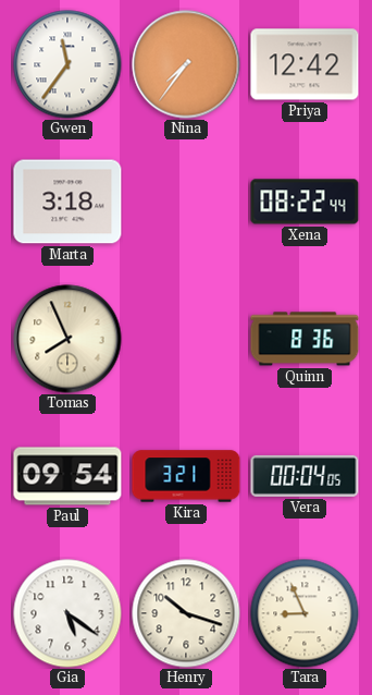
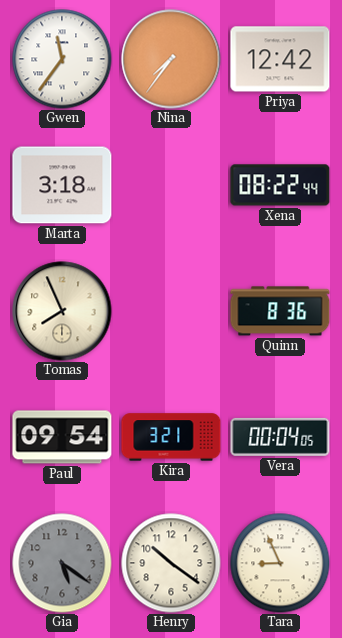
Gia dial: white -> grey (62, 563)
Henry: 10:18 -> 10:21 (171, 563)
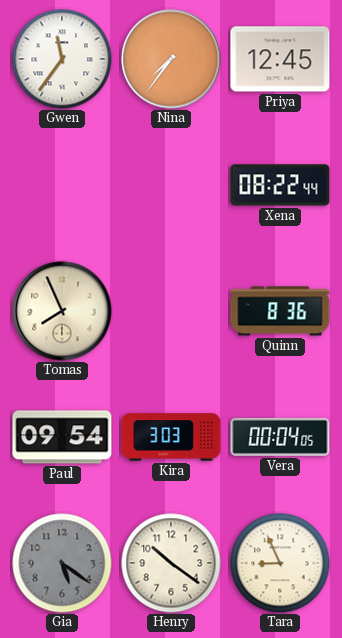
Priya: 12:42 -> 12:45 (280, 59)
Marta: 3:18 -> none (62, 185)
Kira: 3:21 -> 3:03 (171, 437)
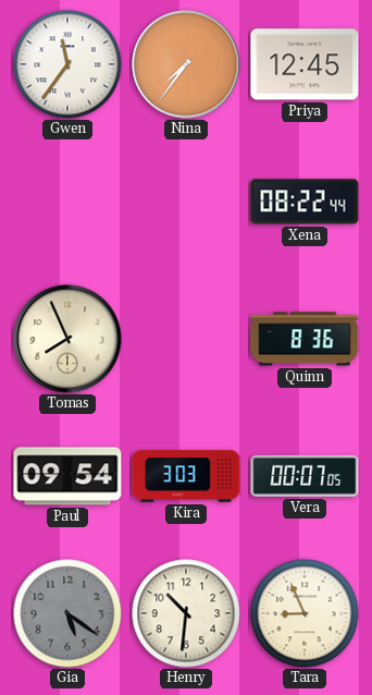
Vera: 00:04 -> 00:07 (305, 476)
Henry: 10:21 -> 10:31 (186, 613)
